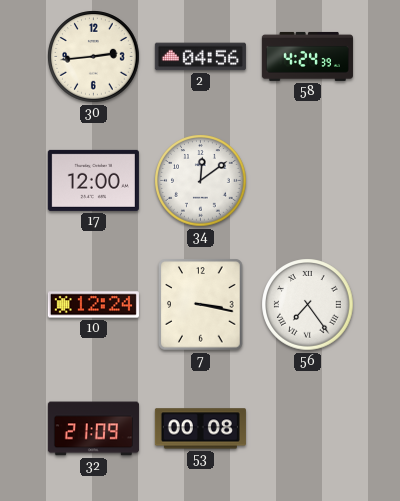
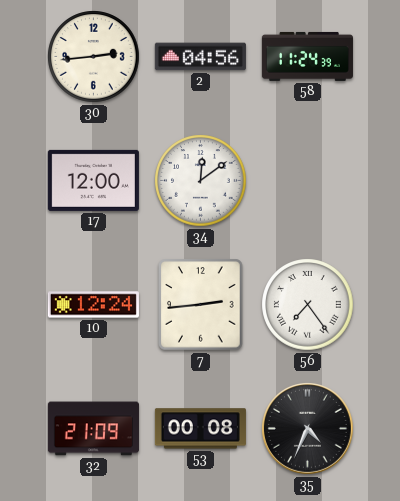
58: 4:24 -> 11:24 (307, 56)
7: 3:17 -> 2:44 (201, 305)
35: none -> 4:34 (308, 429)
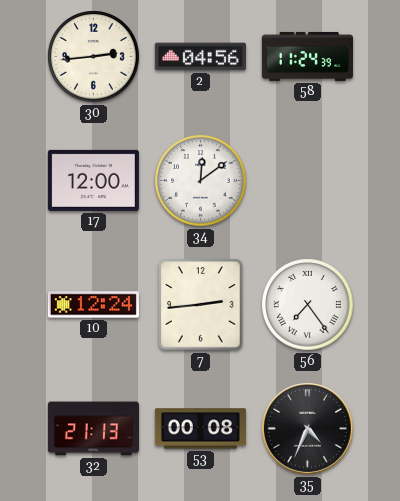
32: 21:09 -> 21:13 (93, 429)
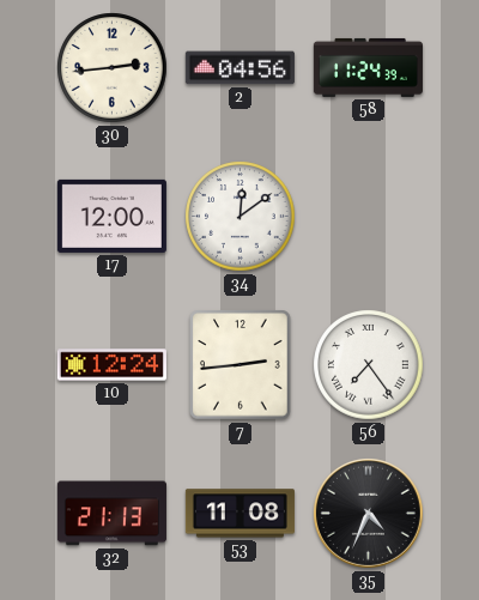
53: 00:08 -> 11:08 (239, 514)
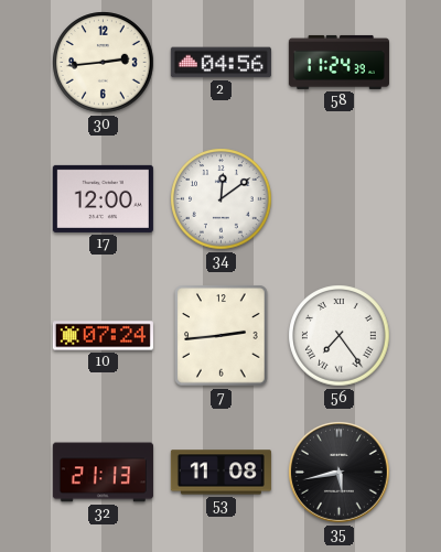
10: 12:24 -> 07:24 (103, 336)
35: 4:34 -> 5:43 (340, 473)
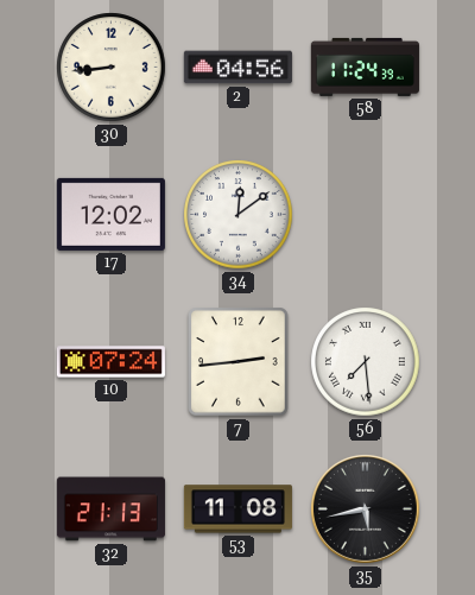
30: 2:44 -> 8:44 (112, 68)
17: 12:00 -> 12:02 (110, 214)
56: 7:24 -> 7:29 (366, 362)
